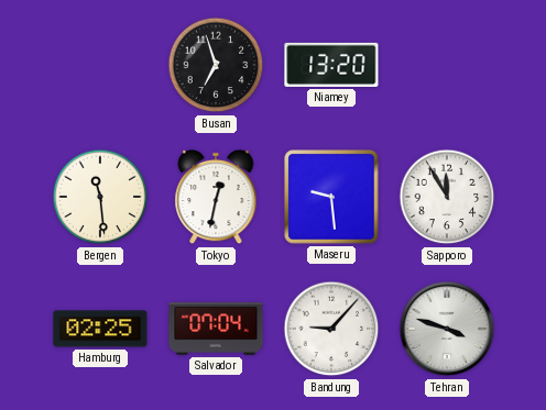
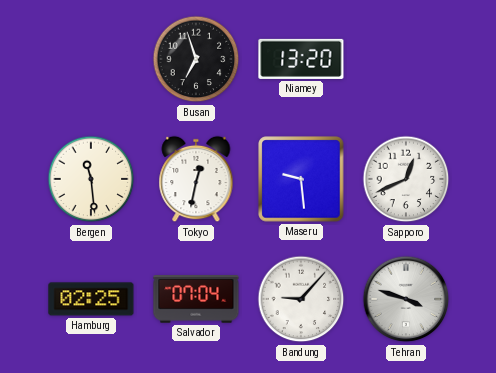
Sapporo: 11:55 -> 12:41 (406, 179)
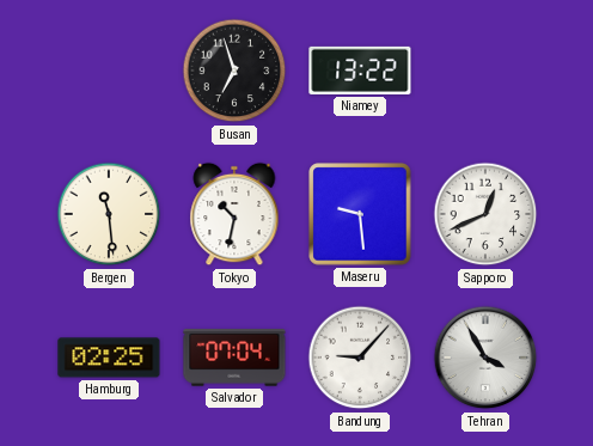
Niamey: 13:20 -> 13:22 (360, 71)
Tokyo: 12:32 -> 10:32 (234, 214)
Tehran: 3:48 -> 3:55 (485, 358)
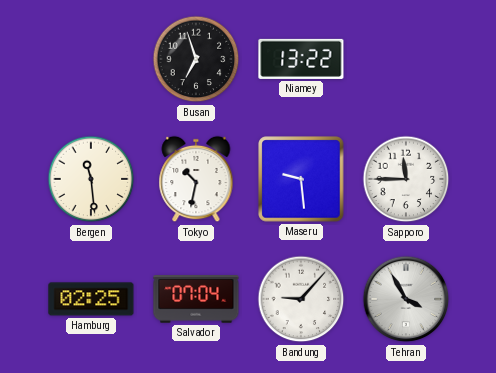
Sapporo: 12:41 -> 11:45 (406, 179)
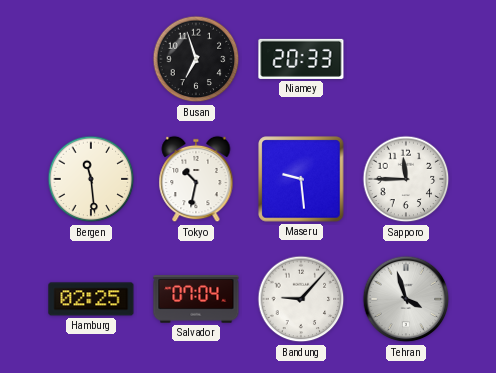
Niamey: 13:22 -> 20:33 (301, 59)
Tehran: 3:55 -> 3:57 (406, 299)
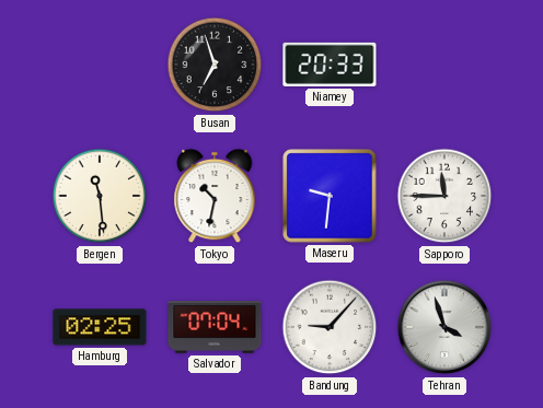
Maseru: 9:29 -> 9:31 (330, 196)
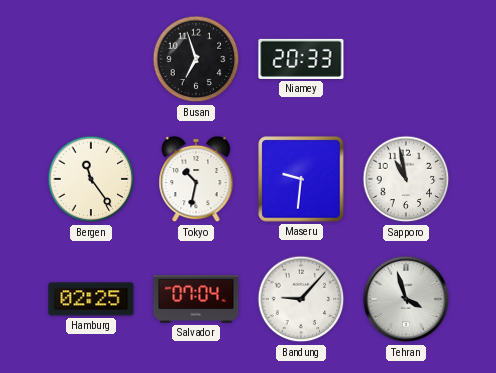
Bergen: 11:29 -> 11:24 (91, 179)
Sapporo: 11:45 -> 10:58 (406, 179)
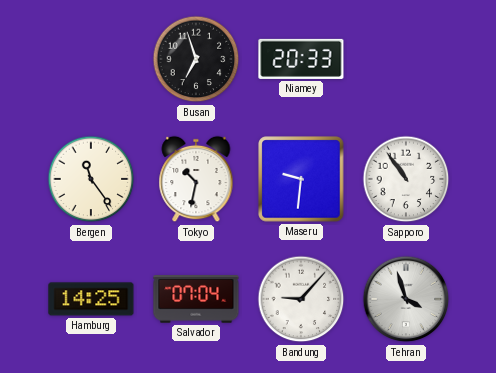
Sapporo: 10:58 -> 10:54 (406, 179)
Hamburg: 02:25 -> 14:25 (91, 299)
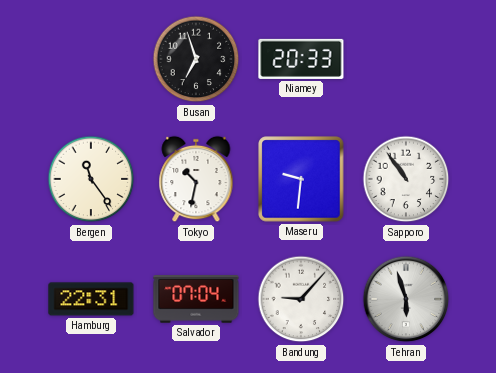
Hamburg: 14:25 -> 22:31 (91, 299)
Tehran: 3:57 -> 5:57 (406, 299)
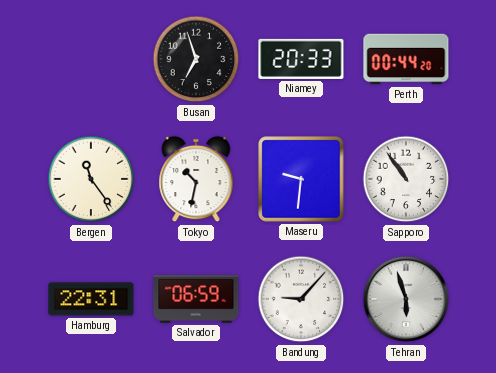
Perth: none -> 00:44 (406, 59)
Salvador: 07:04 -> 06:59 (196, 299)
